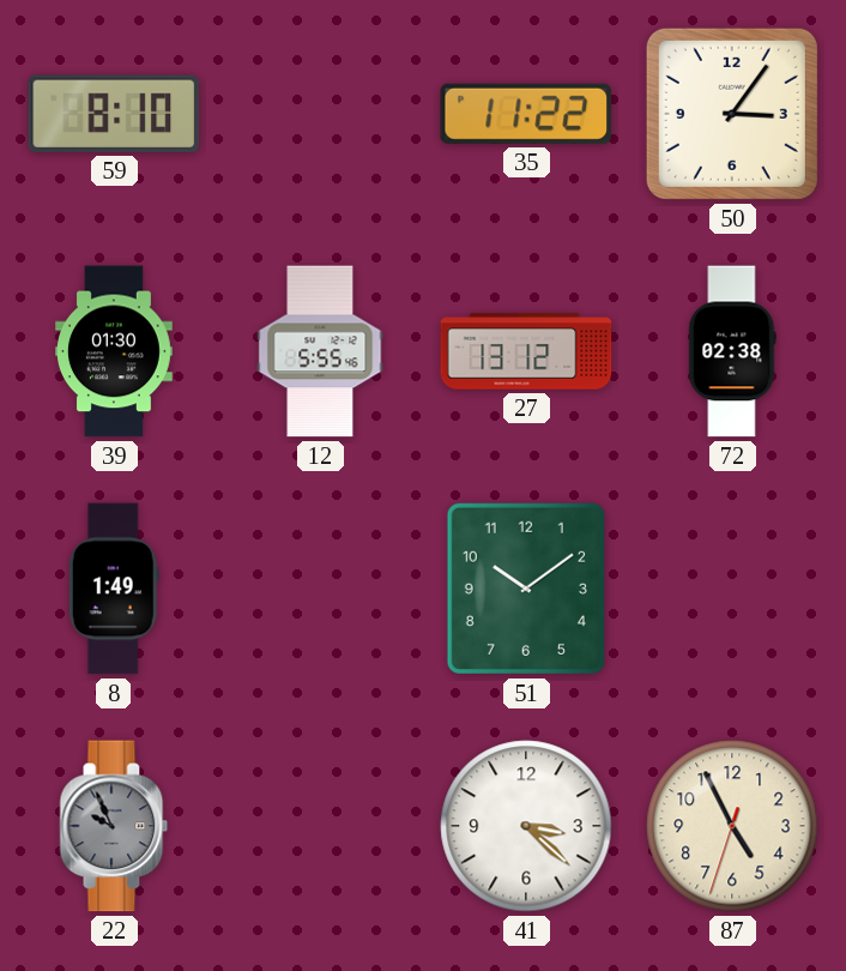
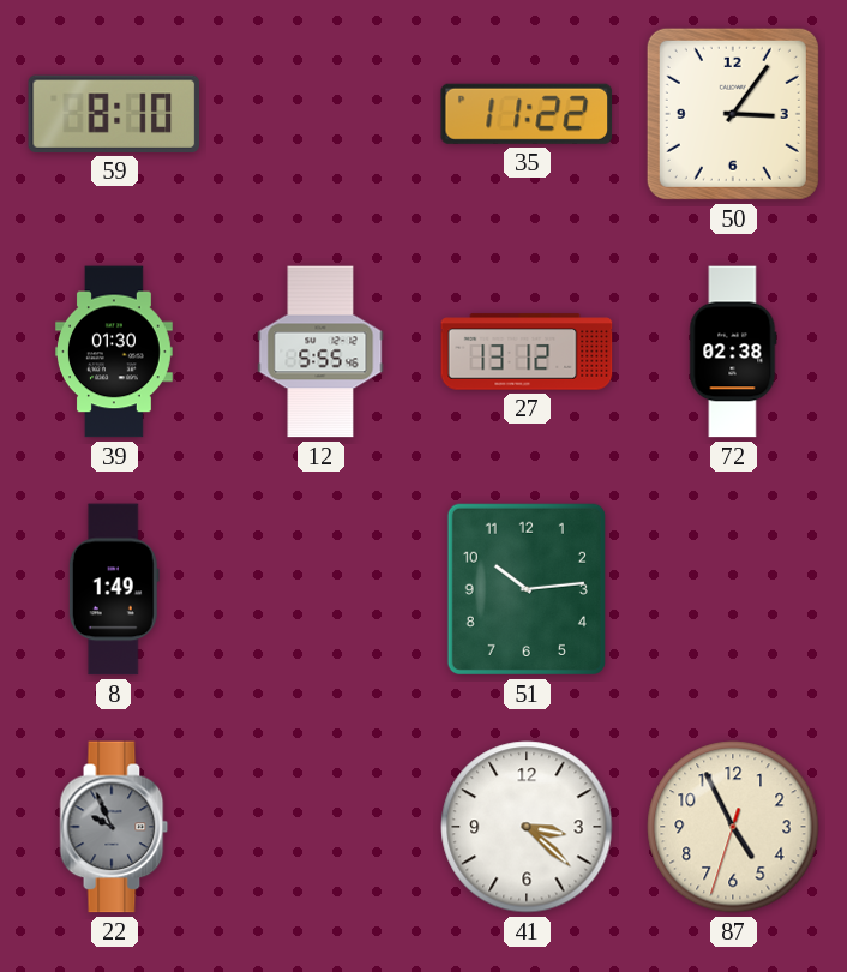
51: 10:09 -> 10:14 (527, 589)
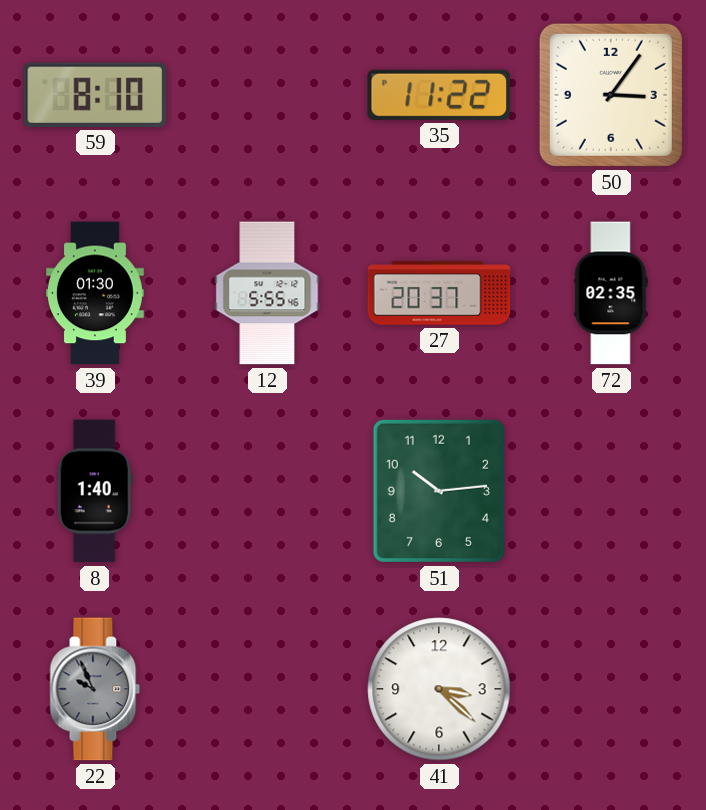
27: 13:12 -> 20:37 (439, 293)
72: 02:38 -> 02:35 (611, 293)
8: 1:49 -> 1:40 (95, 491)
87: 4:55 -> none (733, 827)
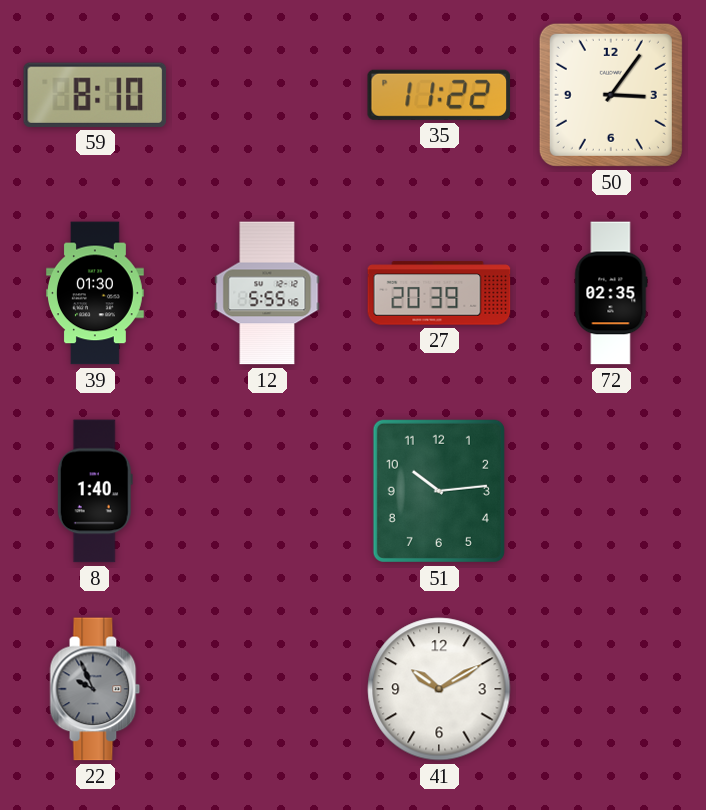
27: 20:37 -> 20:39 (439, 293)
41: 3:22 -> 10:10 (439, 689)
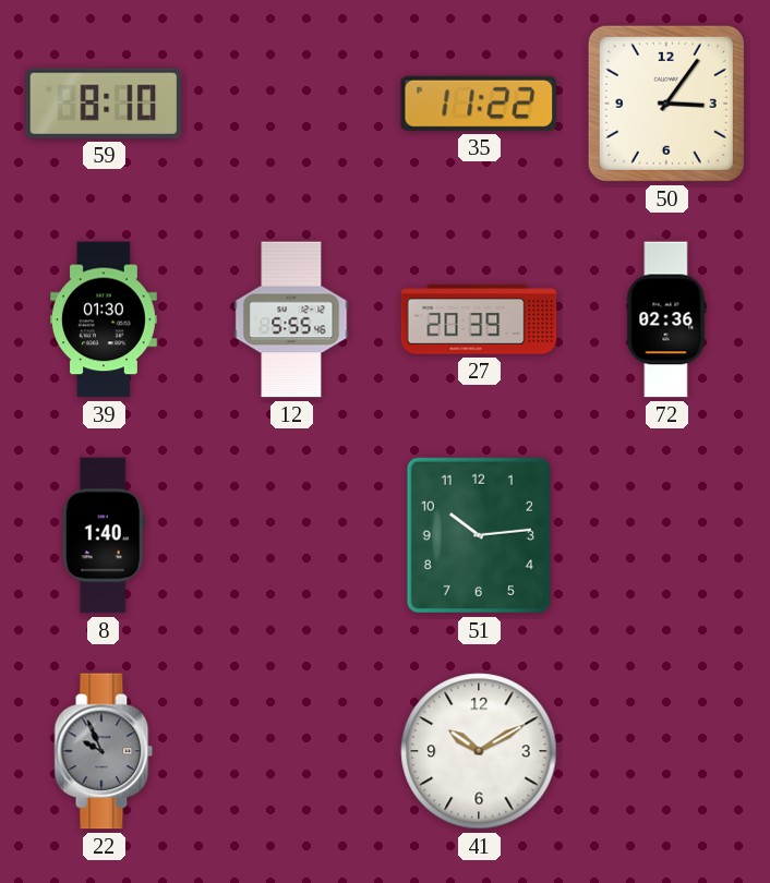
72: 02:35 -> 02:36 (666, 319)
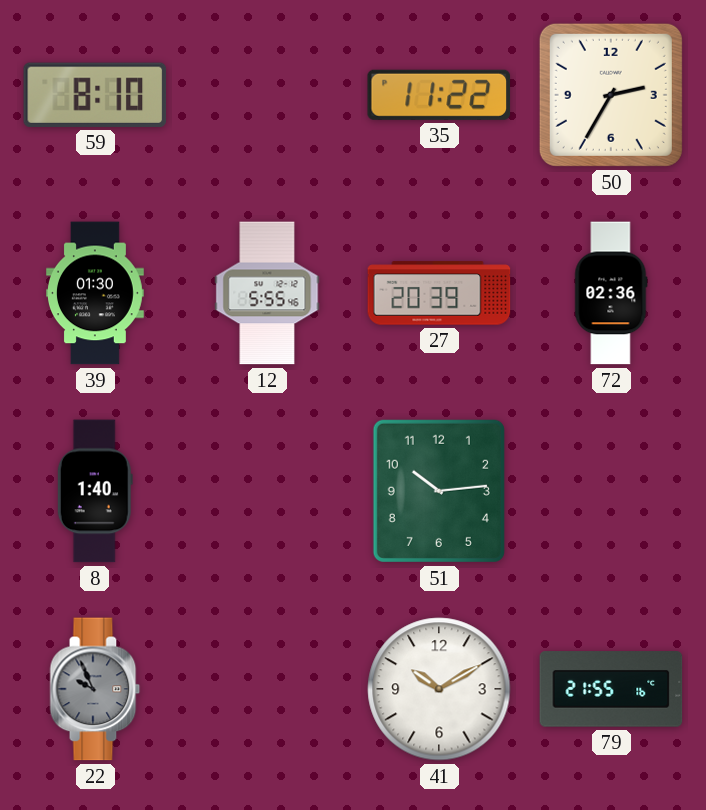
50: 3:06 -> 2:35 (611, 95)
79: none -> 21:55 (611, 689)
